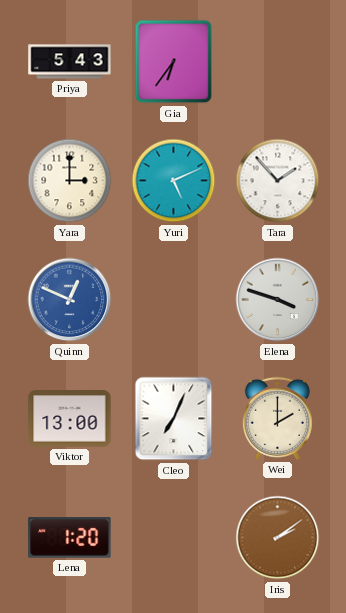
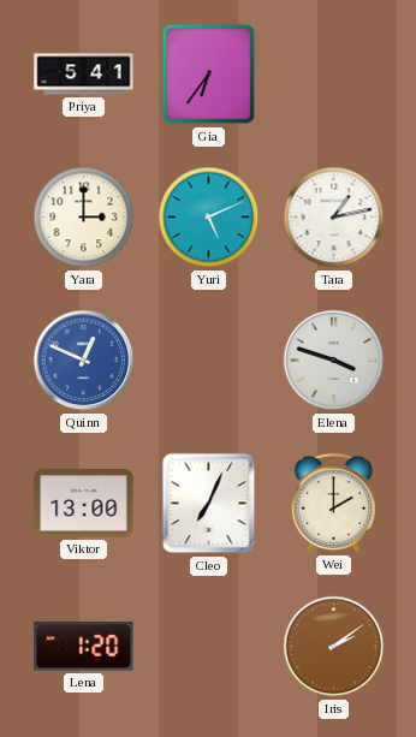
Priya: 5:43 -> 5:41 (84, 75)
Tara: 1:53 -> 1:13 (334, 218)
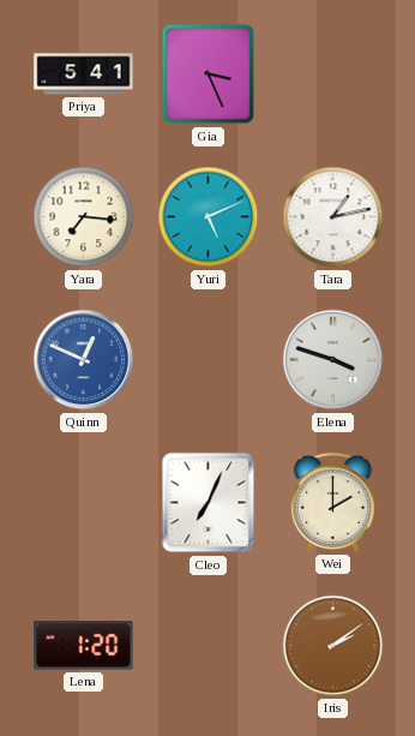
Gia: 6:36 -> 3:26 (209, 74)
Yara: 3:00 -> 7:16 (84, 217)
Viktor: 13:00 -> none (84, 504)
